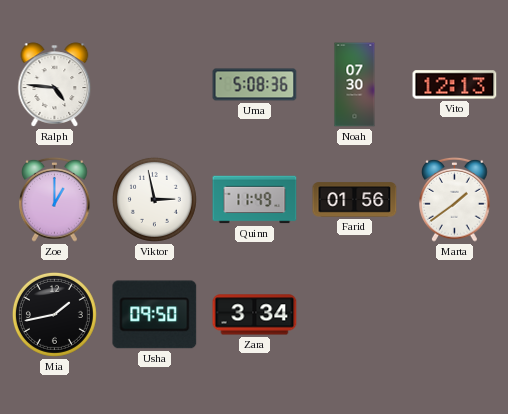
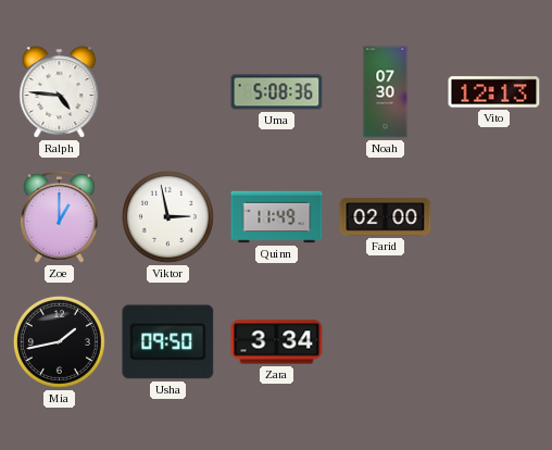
Farid: 01:56 -> 02:00 (386, 217)
Marta: 1:39 -> none (455, 199)
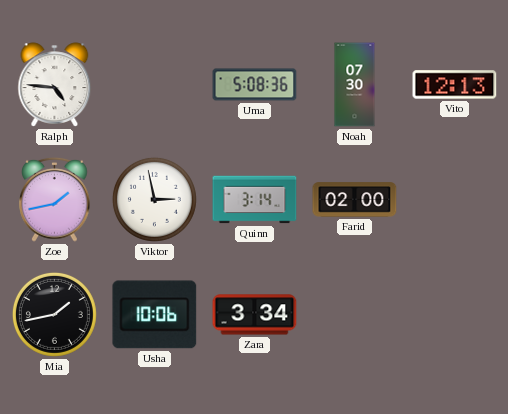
Zoe: 1:00 -> 1:43 (55, 199)
Quinn: 11:49 -> 3:14 (255, 200)
Usha: 09:50 -> 10:06 (155, 315)
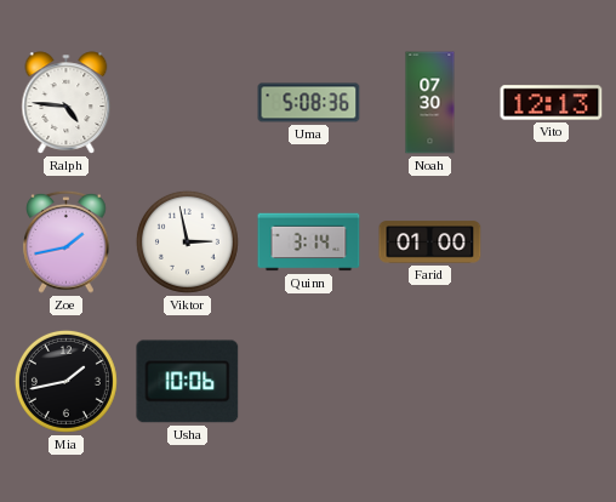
Farid: 02:00 -> 01:00 (430, 243)
Zara: 3:34 -> none (255, 315)
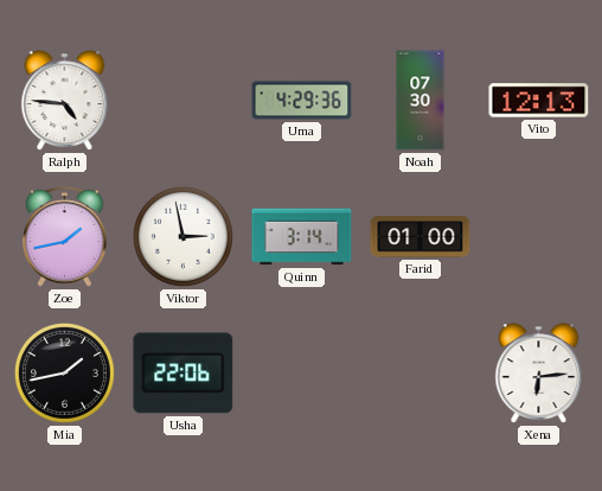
Uma: 5:08 -> 4:29 (302, 101)
Usha: 10:06 -> 22:06 (184, 374)
Xena: none -> 6:14 (539, 374)
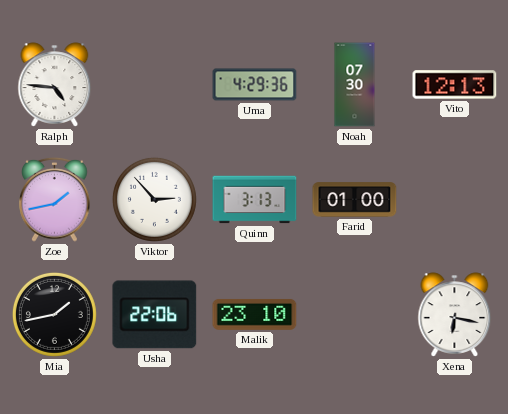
Viktor: 2:58 -> 2:53 (154, 199)
Quinn: 3:14 -> 3:13 (255, 200)
Malik: none -> 23:10 (255, 314)
Xena: 6:14 -> 6:17 (455, 315)
